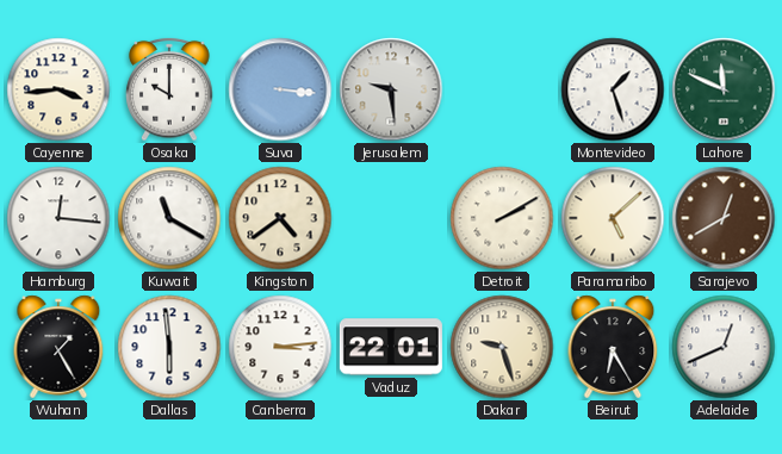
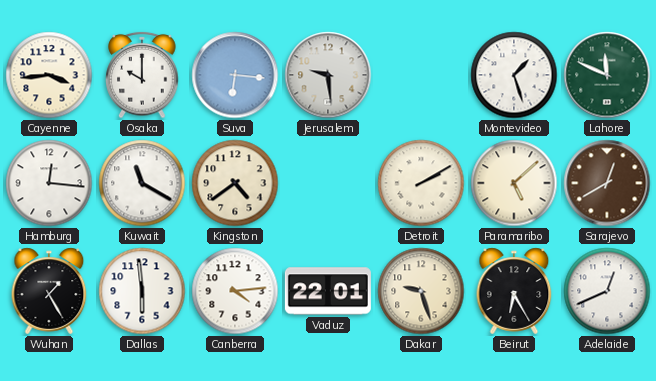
Suva: 3:16 -> 6:16 (235, 75)
Canberra: 3:14 -> 4:14 (235, 291)
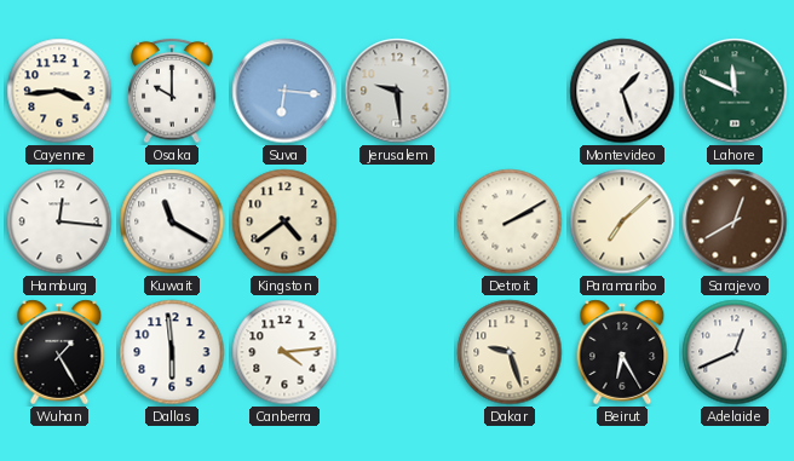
Paramaribo: 5:08 -> 7:08 (622, 221)
Vaduz: 22:01 -> none (328, 291)
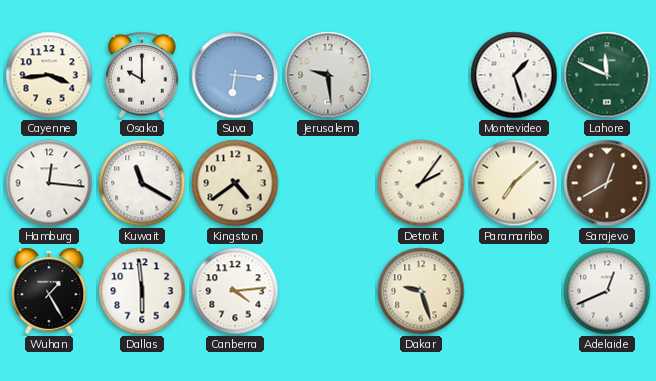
Detroit: 2:10 -> 2:06 (421, 183)
Beirut: 6:25 -> none (622, 352)
